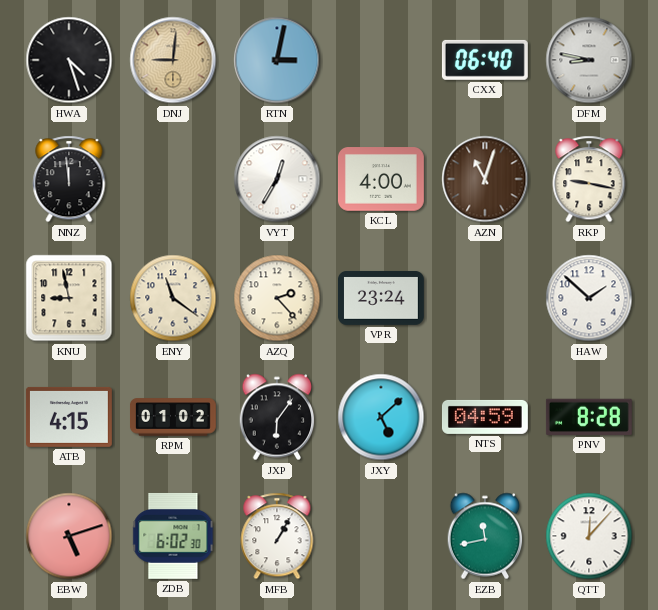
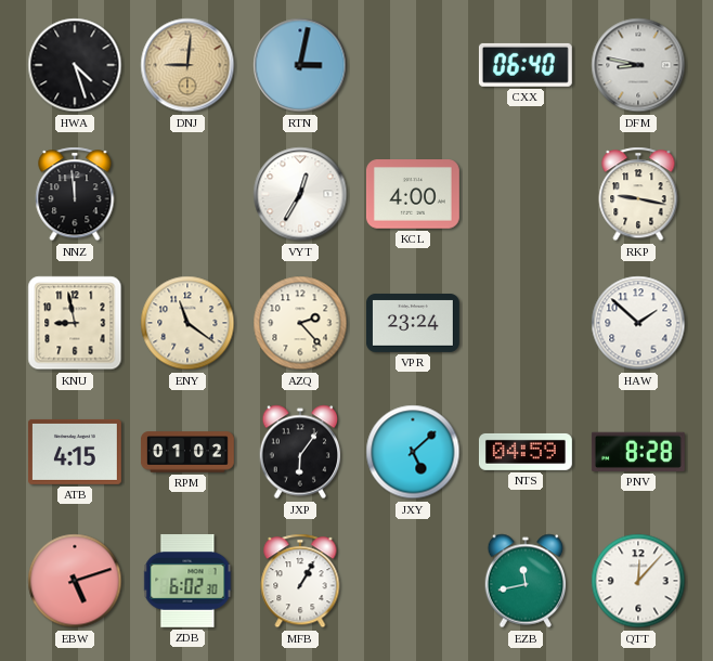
AZN: 11:03 -> none (485, 179)
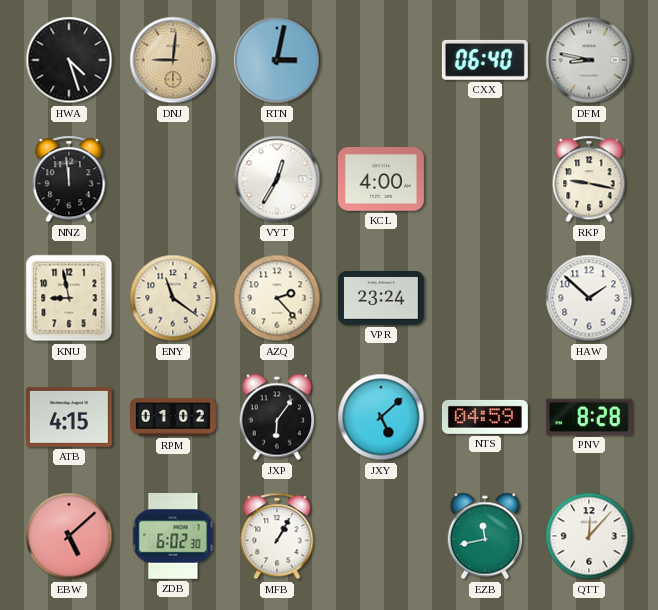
EBW: 5:12 -> 5:08 (69, 536)
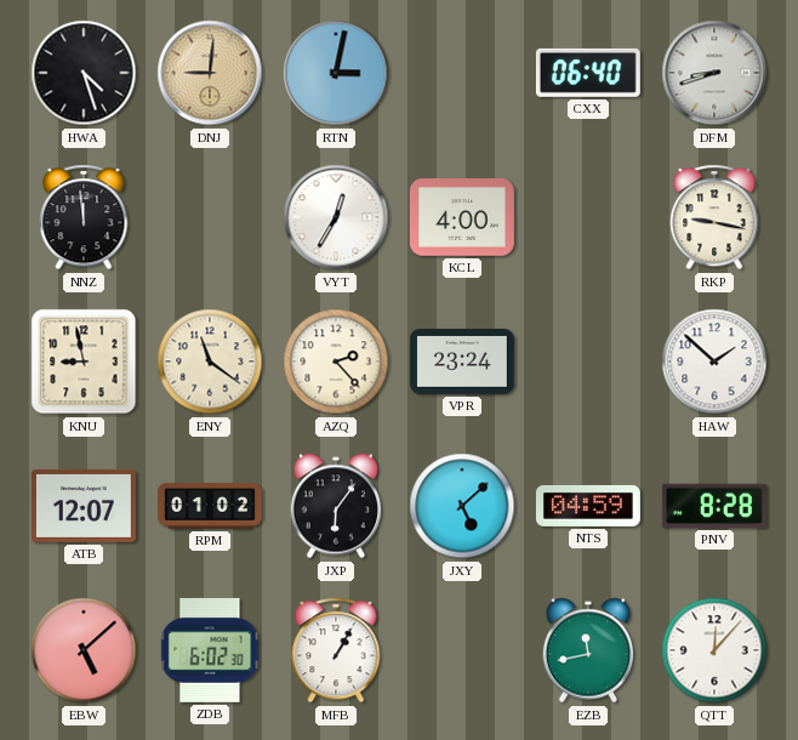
DFM: 8:47 -> 8:42 (714, 73)
ATB: 4:15 -> 12:07 (84, 506)
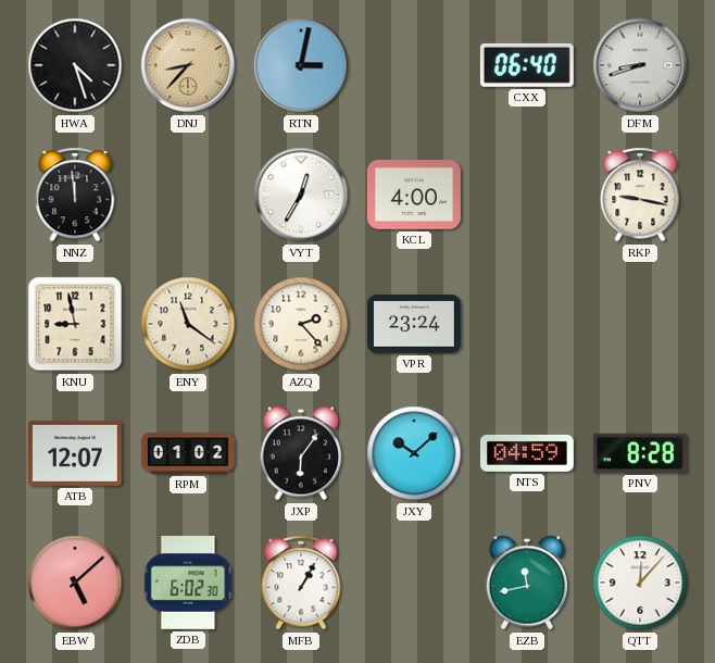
DNJ: 9:01 -> 8:37 (188, 65)
HAW: 1:52 -> none (714, 362)
JXY: 5:08 -> 10:08 (414, 453)
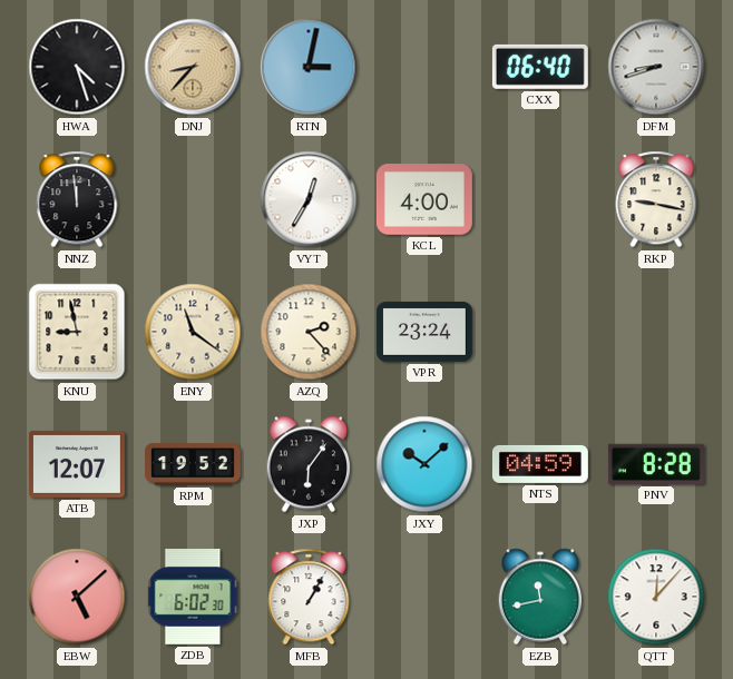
RPM: 01:02 -> 19:52 (193, 464)
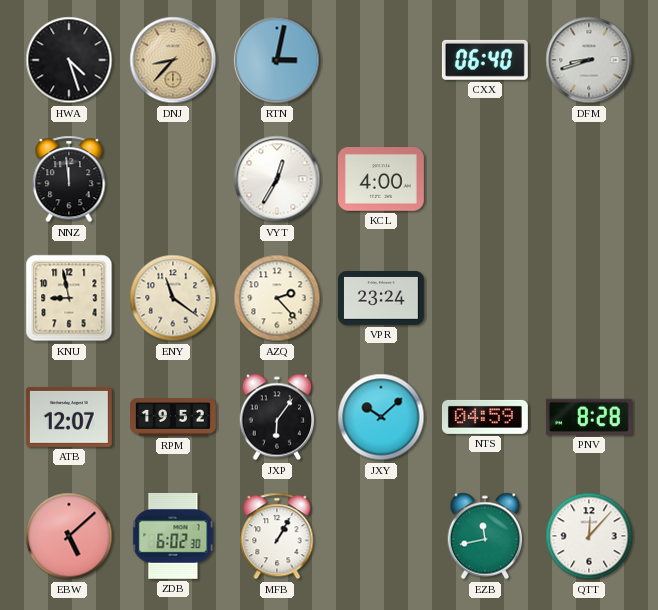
RKP: 9:17 -> none (656, 199)
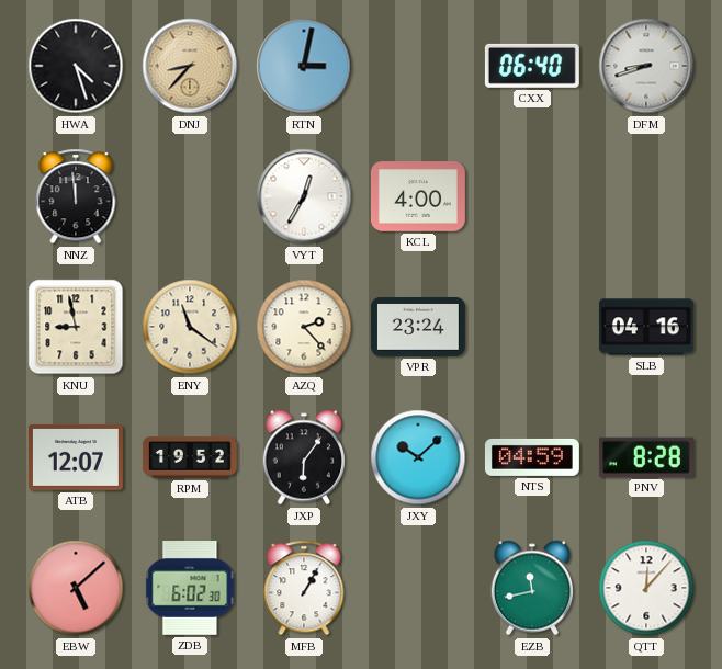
SLB: none -> 04:16 (646, 327)
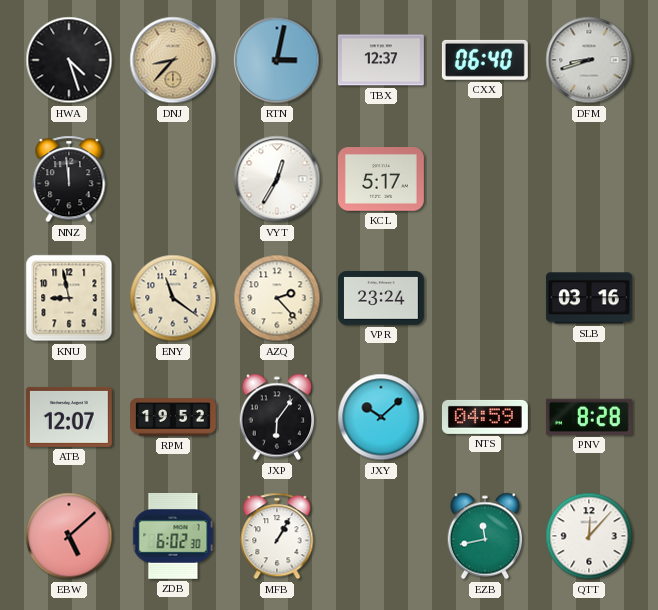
TBX: none -> 12:37 (381, 60)
KCL: 4:00 -> 5:17 (381, 179)
SLB: 04:16 -> 03:16 (589, 298)
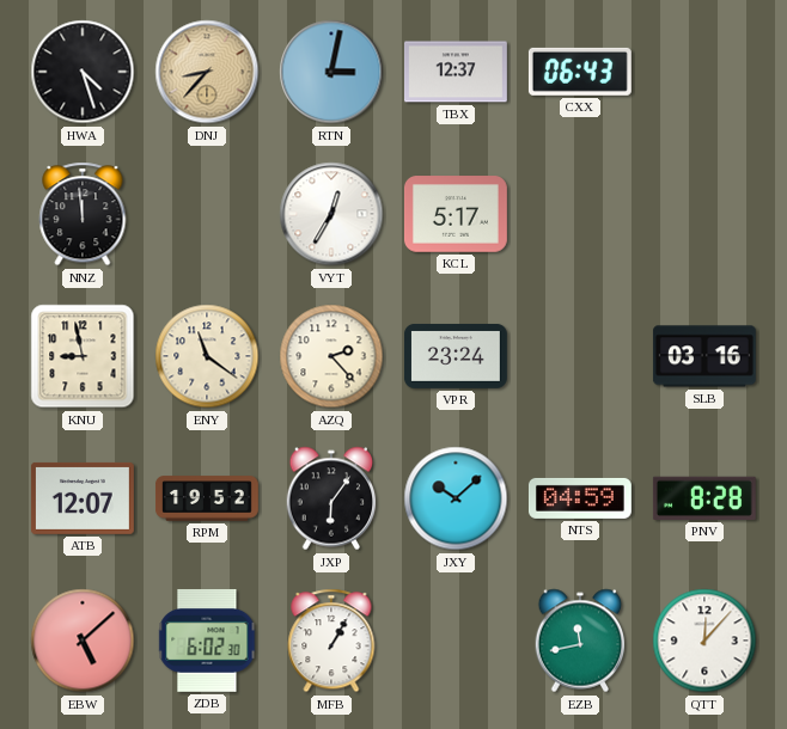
CXX: 06:40 -> 06:43 (580, 72)
DFM: 8:42 -> none (589, 60)
